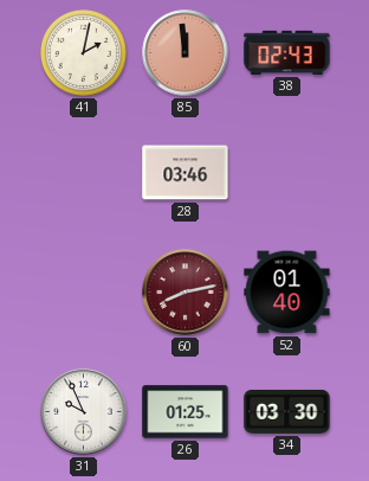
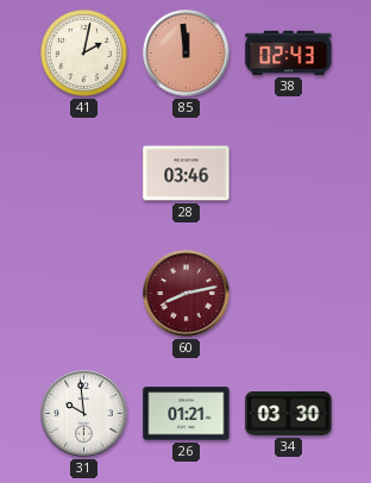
52: 01:40 -> none (287, 293)
31: 9:56 -> 9:59 (84, 414)
26: 01:25 -> 01:21 (187, 414)
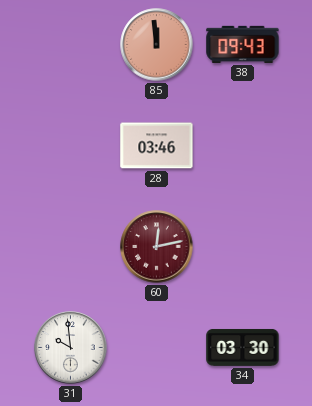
41: 2:02 -> none (83, 52)
38: 02:43 -> 09:43 (243, 44)
60: 8:13 -> 12:13 (157, 247)
26: 01:21 -> none (187, 414)
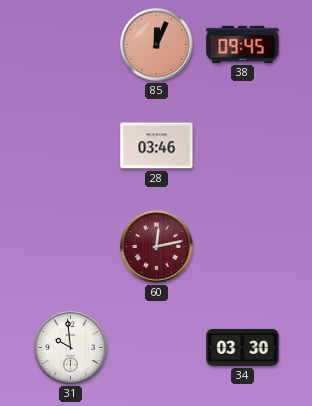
85: 11:59 -> 12:04 (157, 45)
38: 09:43 -> 09:45 (243, 44)
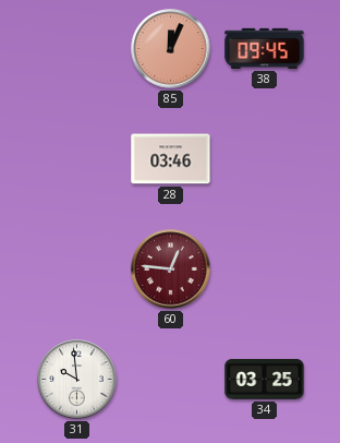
60: 12:13 -> 12:46 (171, 270)
34: 03:30 -> 03:25 (265, 379)
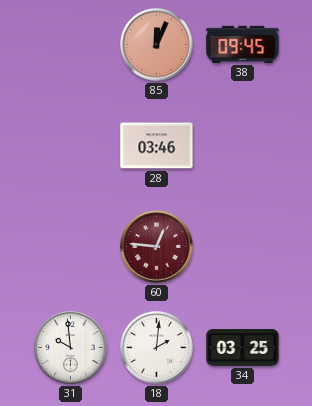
18: none -> 2:01 (157, 348)
